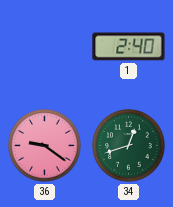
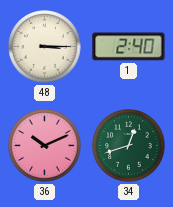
48: none -> 3:15 (45, 47)
36: 9:21 -> 10:11 (45, 146)
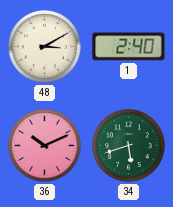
48: 3:15 -> 3:10 (45, 47)
34: 12:42 -> 5:42 (129, 146)
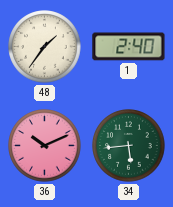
48: 3:10 -> 1:36 (45, 47)
34: 5:42 -> 5:44 (129, 146)
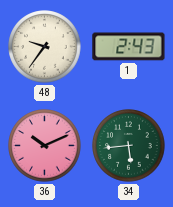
48: 1:36 -> 9:36 (45, 47)
1: 2:40 -> 2:43 (129, 47)
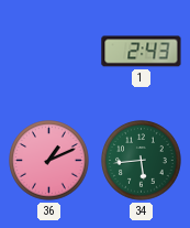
48: 9:36 -> none (45, 47)
36: 10:11 -> 1:11 (49, 161)
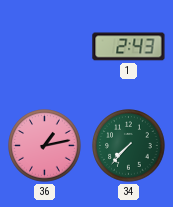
36: 1:11 -> 1:13 (45, 146)
34: 5:44 -> 7:37 (129, 146)
